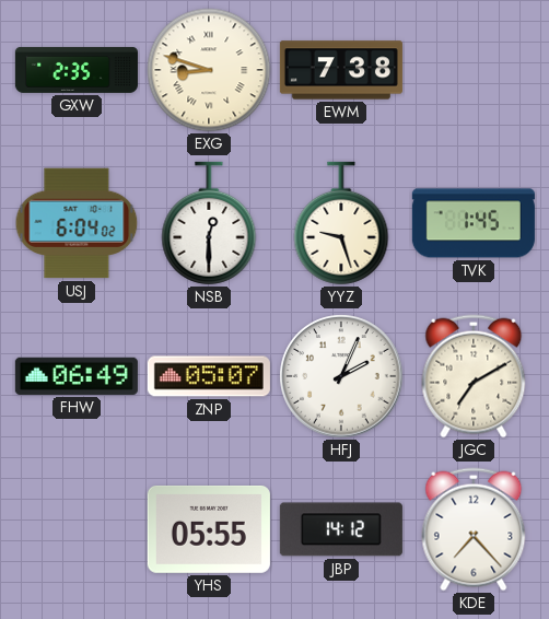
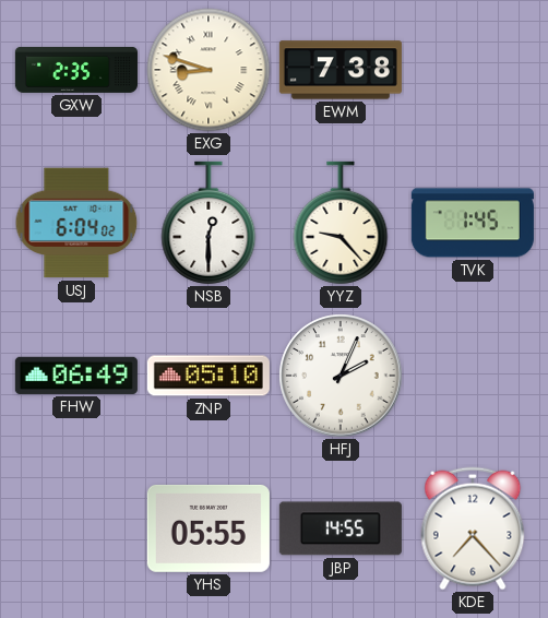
YYZ: 9:27 -> 9:23 (341, 223)
ZNP: 05:07 -> 05:10 (209, 376)
JGC: 7:10 -> none (474, 376)
JBP: 14:12 -> 14:55 (341, 528)
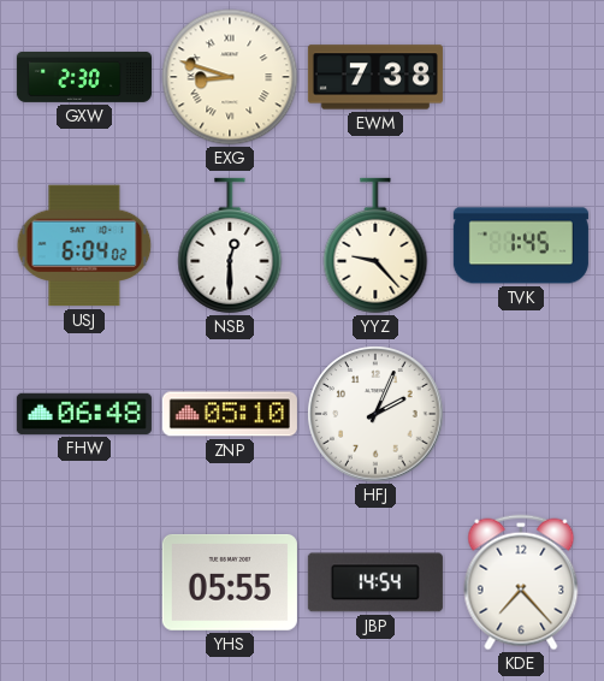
GXW: 2:35 -> 2:30 (84, 77)
FHW: 06:49 -> 06:48 (84, 414)
JBP: 14:55 -> 14:54 (375, 582)
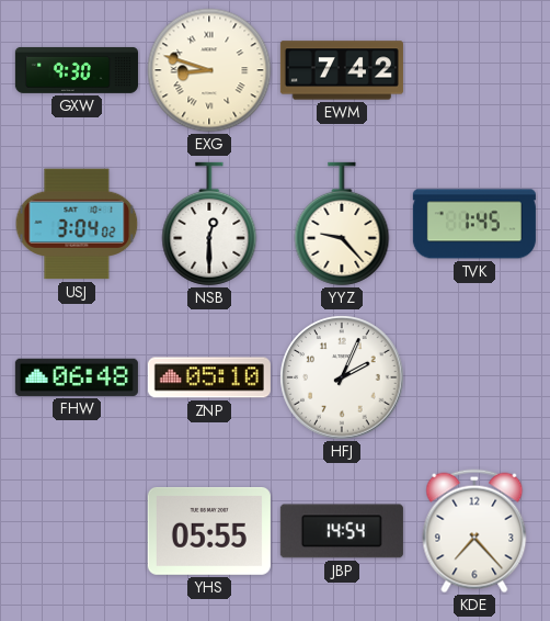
GXW: 2:30 -> 9:30 (77, 70)
EWM: 7:38 -> 7:42 (342, 70)
USJ: 6:04 -> 3:04 (77, 224)
